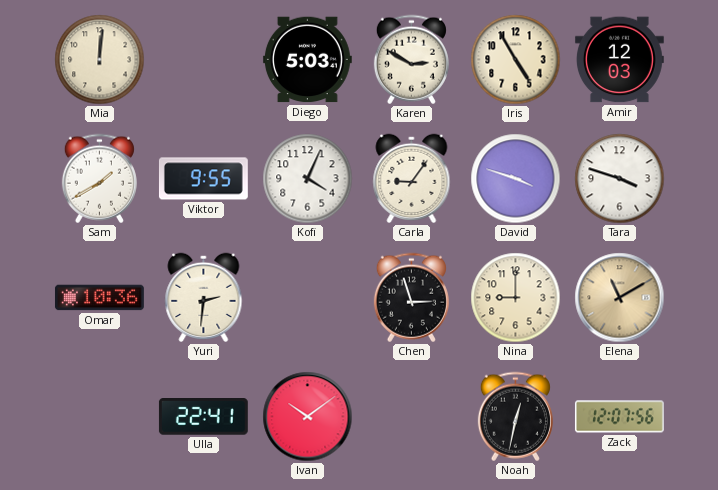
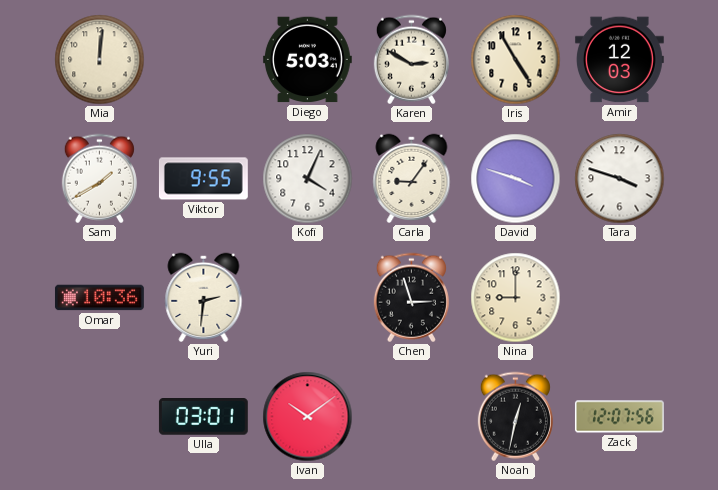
Elena: 11:10 -> none (620, 298)
Ulla: 22:41 -> 03:01 (203, 417)
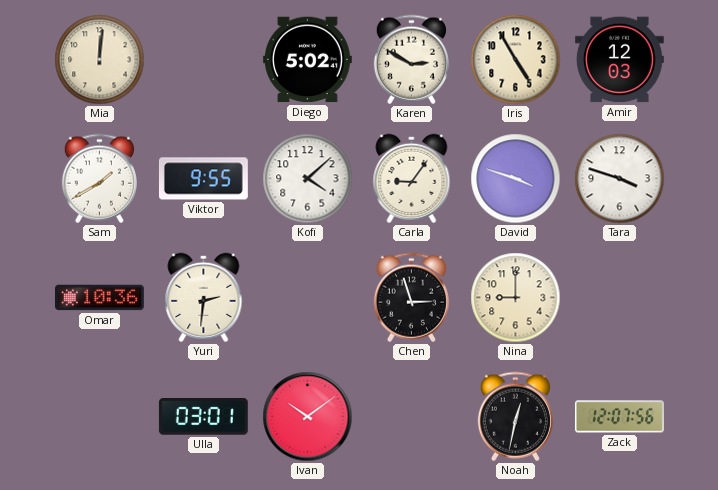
Diego: 5:03 -> 5:02 (307, 60)
Kofi: 4:04 -> 4:08 (308, 179)
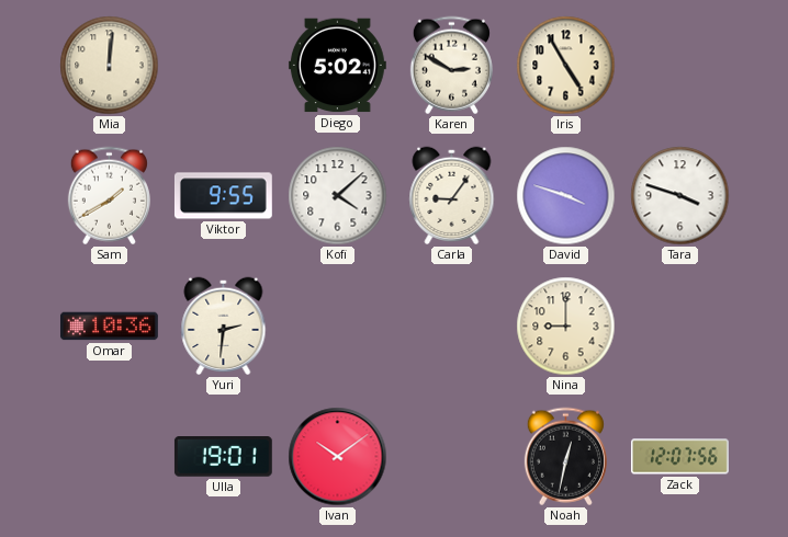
Amir: 12:03 -> none (619, 60)
Chen: 2:57 -> none (411, 298)
Ulla: 03:01 -> 19:01 (223, 457)
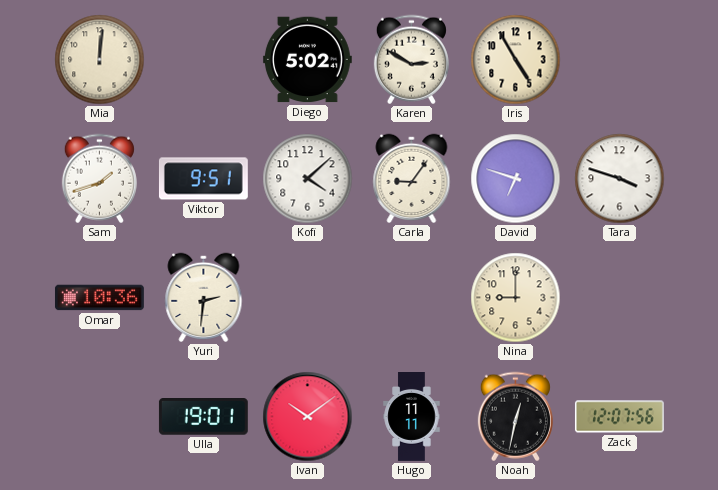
Sam: 1:40 -> 1:42 (99, 179)
Viktor: 9:55 -> 9:51 (203, 179)
David: 3:48 -> 6:48 (516, 179)
Hugo: none -> 11:11 (412, 417)
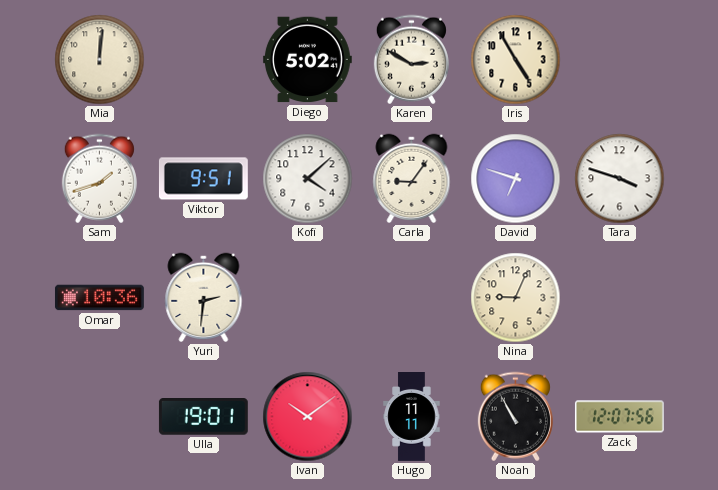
Nina: 9:00 -> 9:04 (516, 298)
Noah: 12:32 -> 10:55 (515, 417)
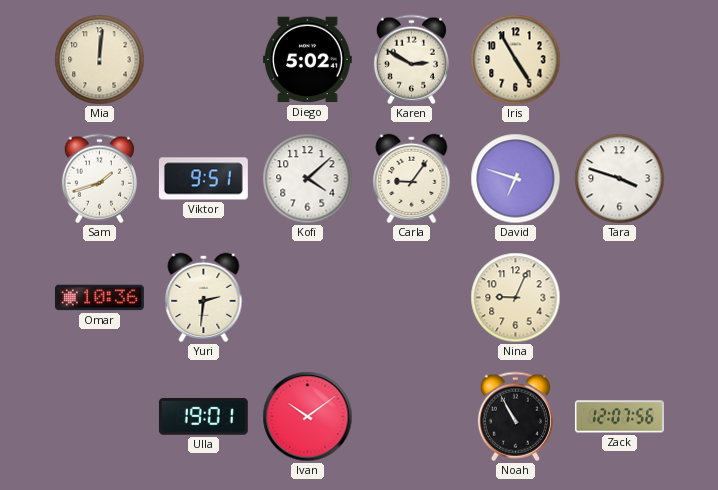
Hugo: 11:11 -> none (412, 417)
